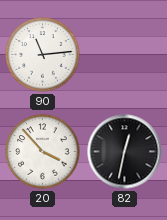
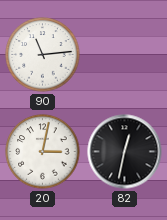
20: 3:53 -> 3:02 (43, 152)
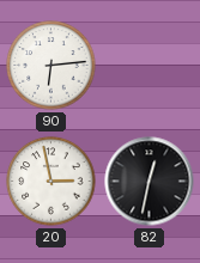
90: 11:14 -> 6:14 (51, 66)
20: 3:02 -> 2:58 (51, 182)
